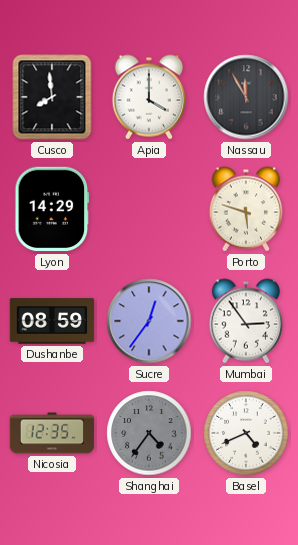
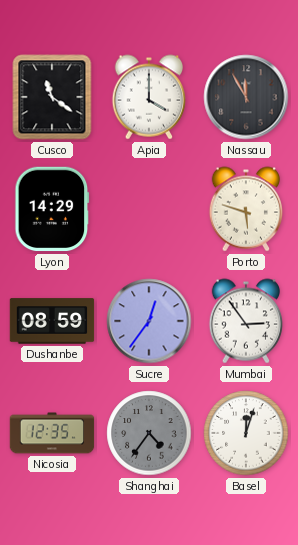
Cusco: 7:59 -> 11:21 (52, 97)
Basel: 4:41 -> 12:03 (246, 433)
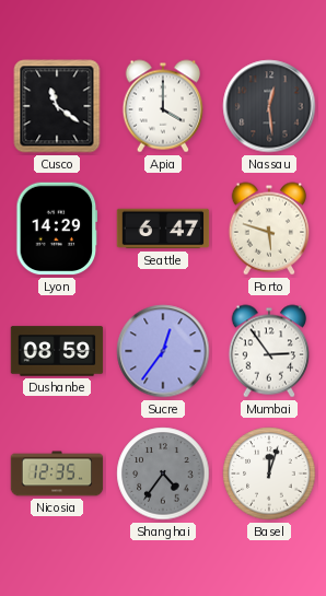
Nassau: 11:55 -> 12:29 (269, 106)
Seattle: none -> 6:47 (163, 229)
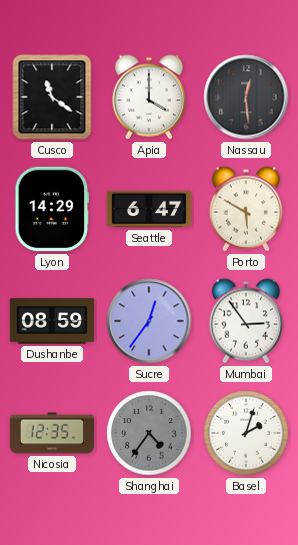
Porto: 5:48 -> 5:50 (245, 209)
Basel: 12:03 -> 2:03 (246, 433)
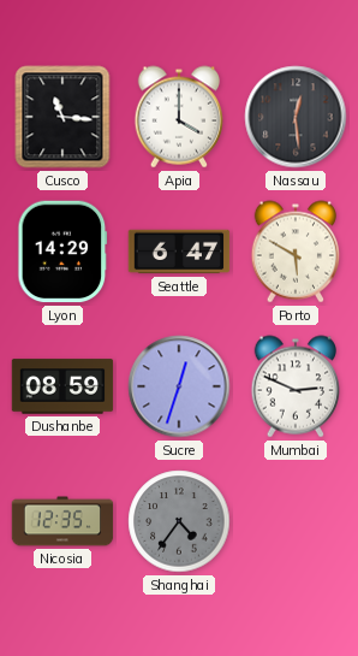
Cusco: 11:21 -> 11:16 (62, 117)
Sucre: 12:36 -> 12:33 (179, 386)
Mumbai: 2:54 -> 2:49 (294, 386)
Basel: 2:03 -> none (246, 433)
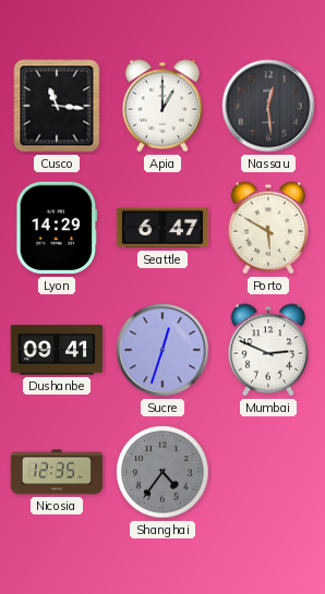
Apia: 4:00 -> 1:00 (161, 106)
Dushanbe: 08:59 -> 09:41 (57, 350)
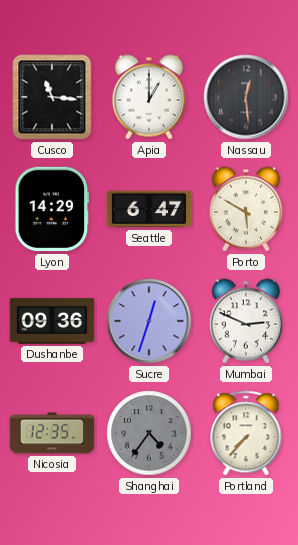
Dushanbe: 09:41 -> 09:36 (52, 321)
Portland: none -> 7:37 (246, 433)
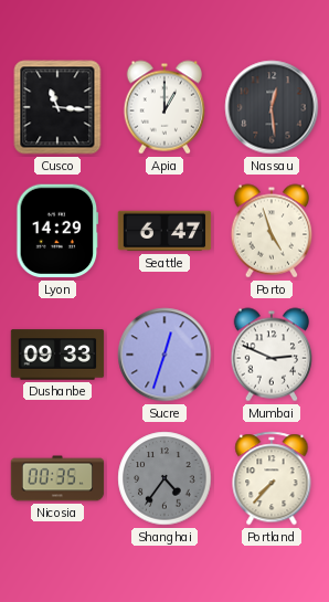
Porto: 5:50 -> 4:57 (270, 231)
Dushanbe: 09:36 -> 09:33 (57, 355)
Nicosia: 12:35 -> 00:35 (57, 478)
